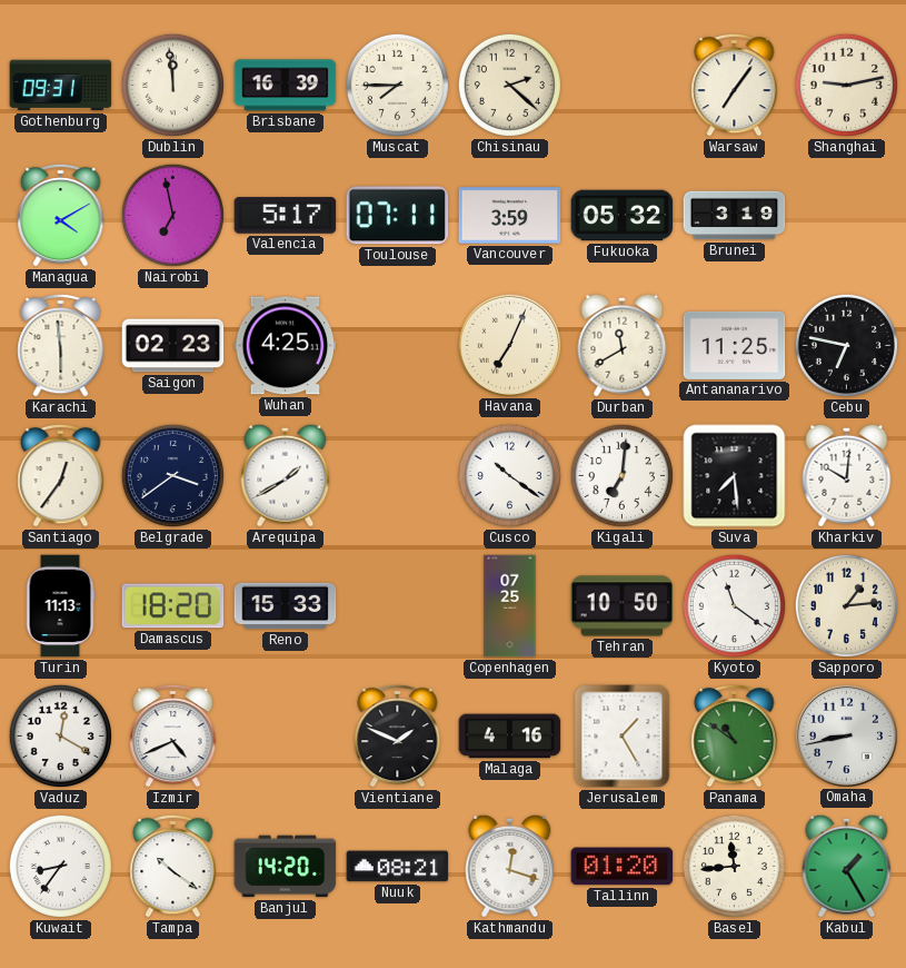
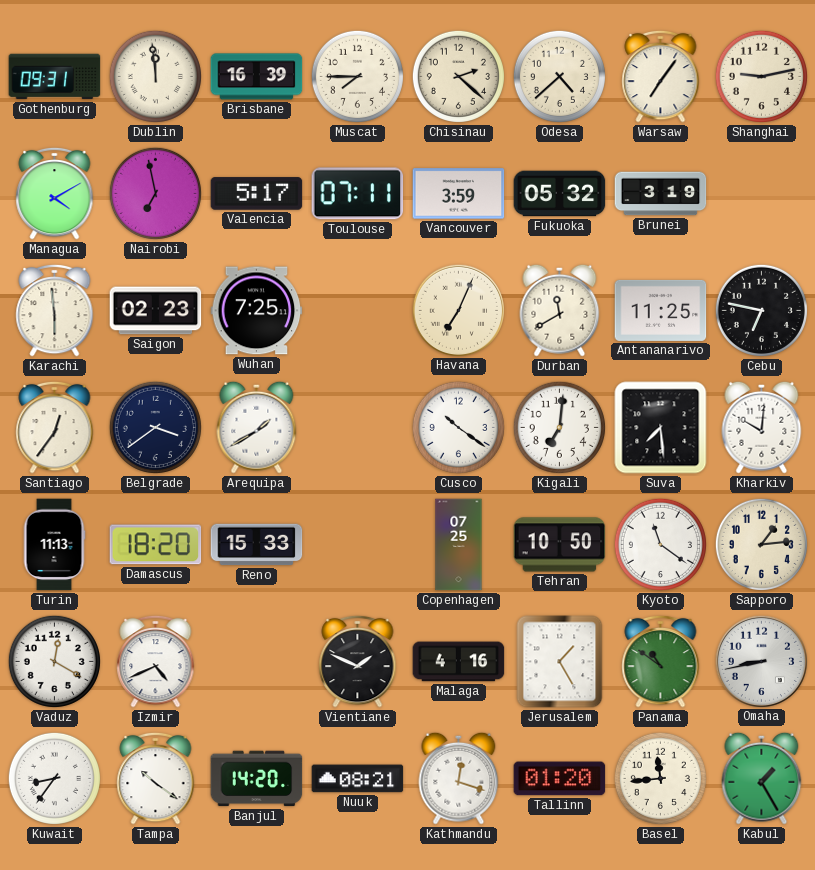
Odesa: none -> 4:38 (559, 76)
Wuhan: 4:25 -> 7:25 (257, 311)
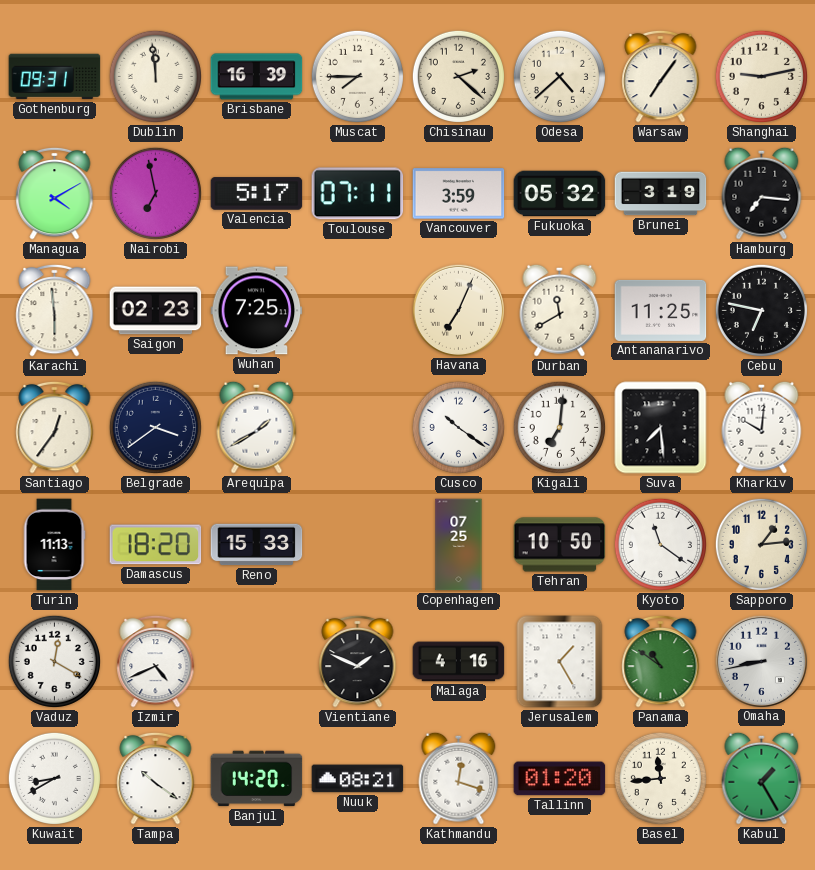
Hamburg: none -> 7:16 (762, 193)
Kuwait: 8:36 -> 8:40 (54, 778)
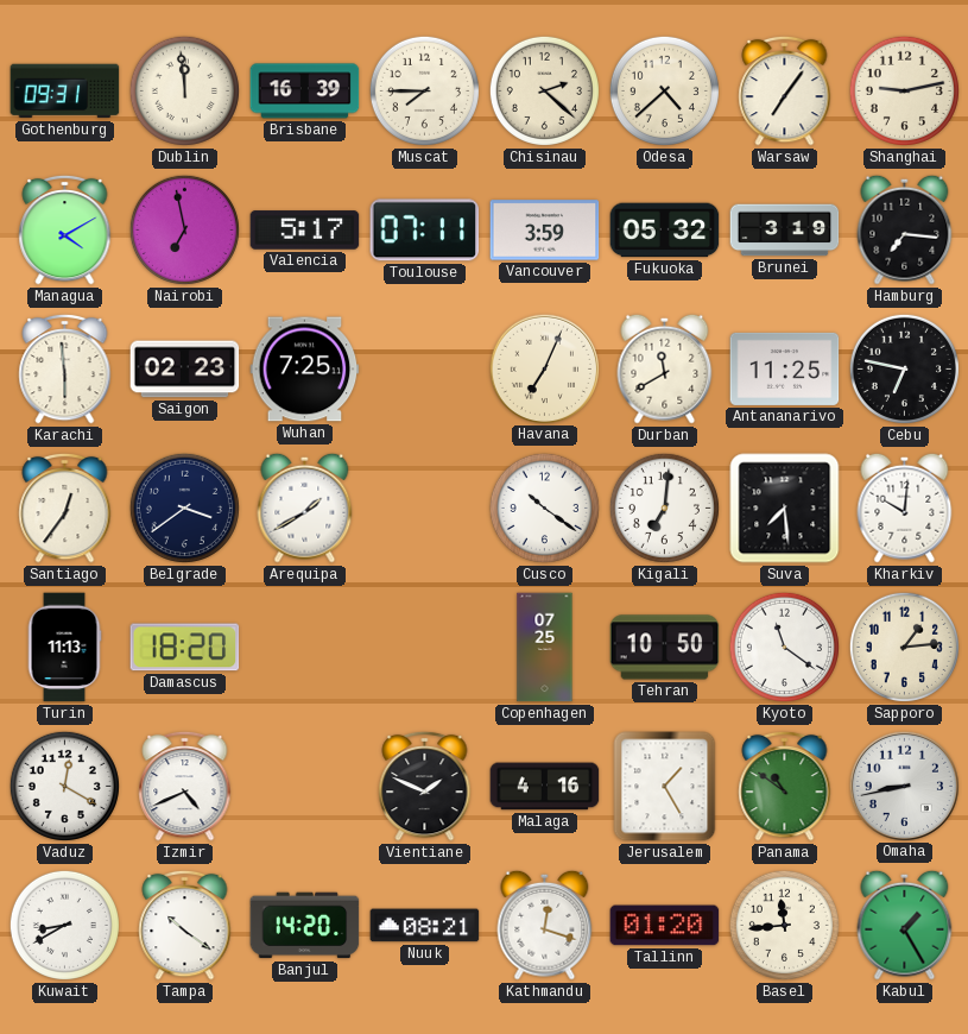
Reno: 15:33 -> none (257, 545)
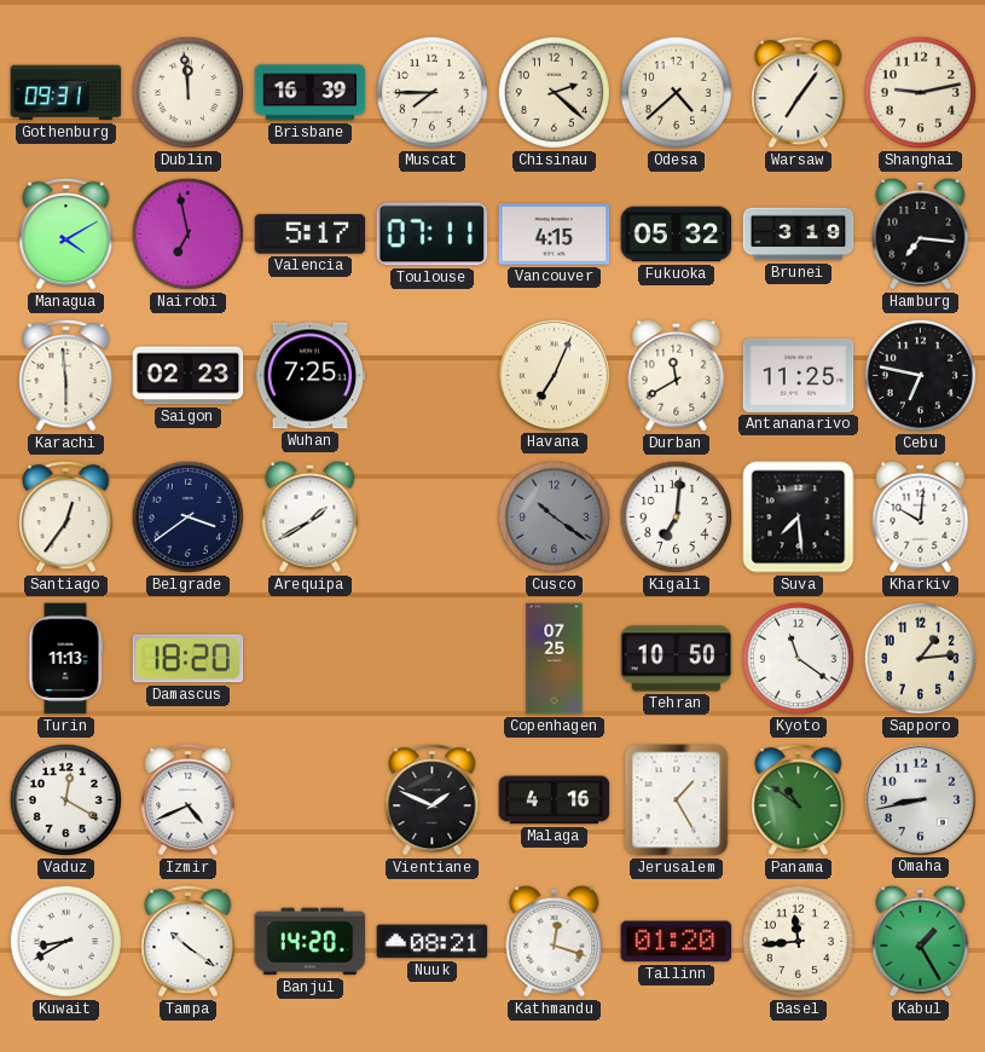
Vancouver: 3:59 -> 4:15 (555, 235)
Cusco dial: white -> grey (554, 516)
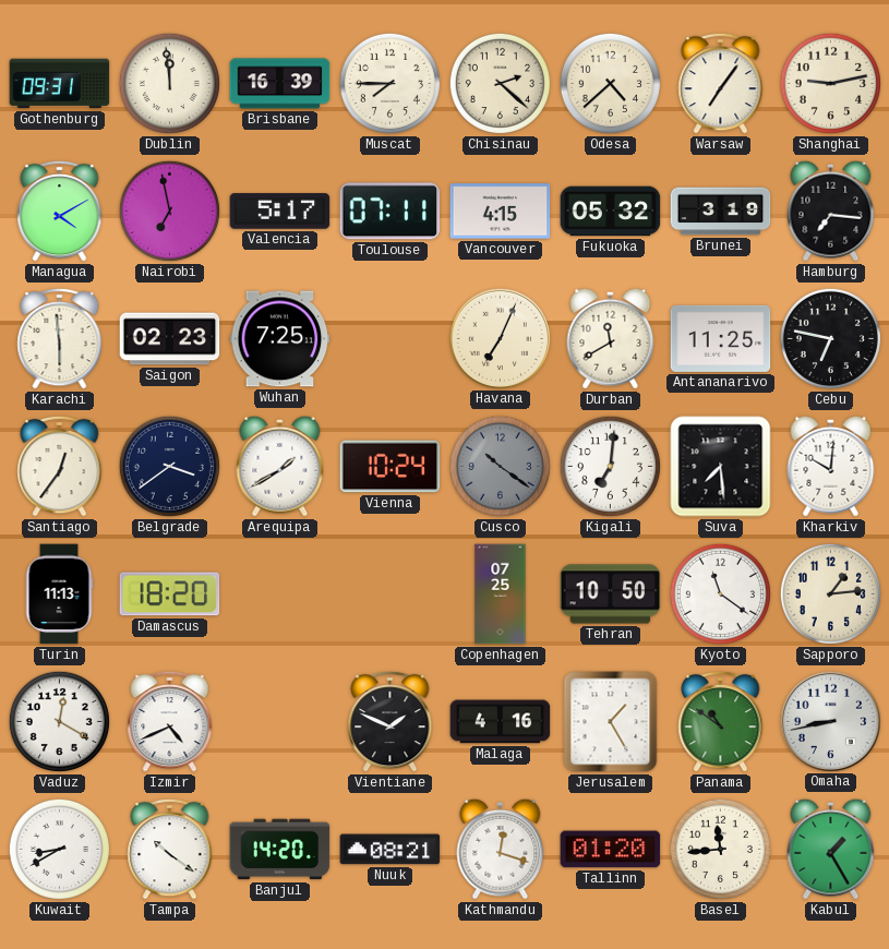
Vienna: none -> 10:24 (391, 467)
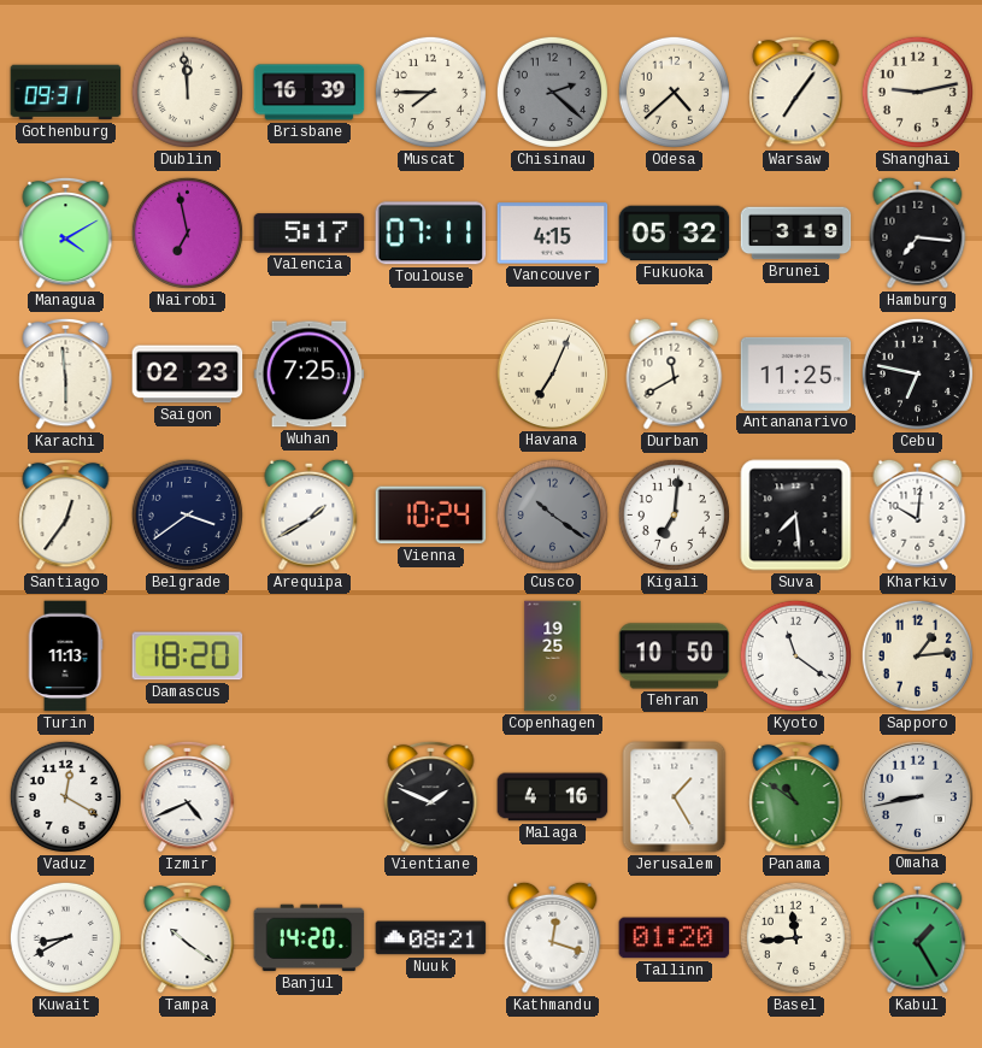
Chisinau dial: cream -> grey (552, 92)
Copenhagen: 07:25 -> 19:25 (553, 657)
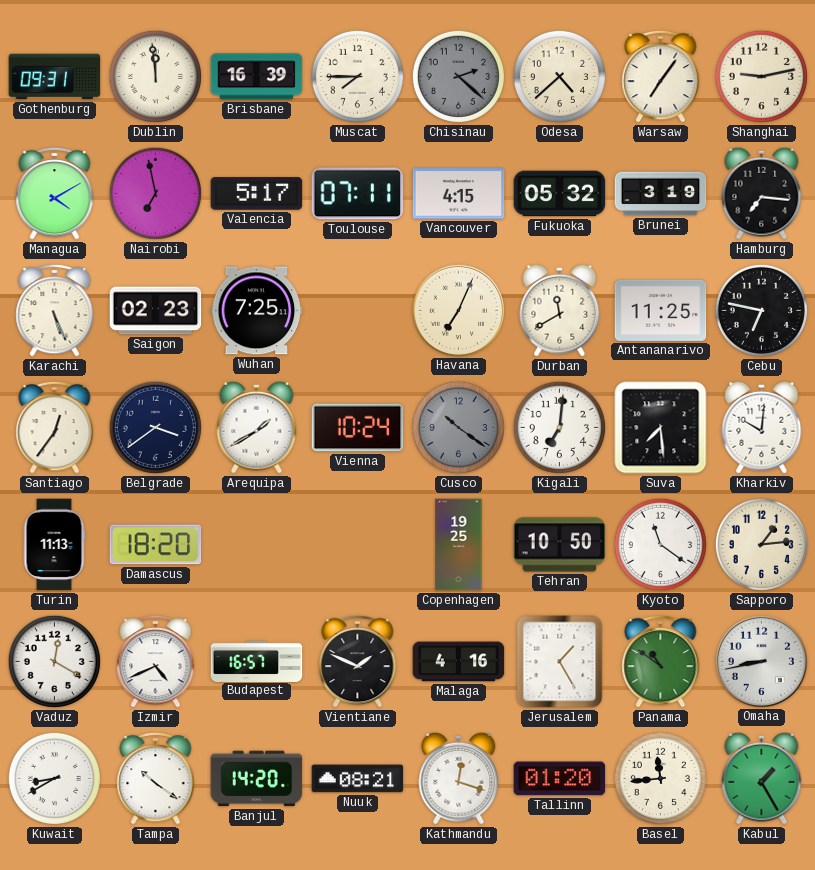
Karachi: 5:59 -> 5:26 (55, 310)
Budapest: none -> 16:57 (257, 661)
